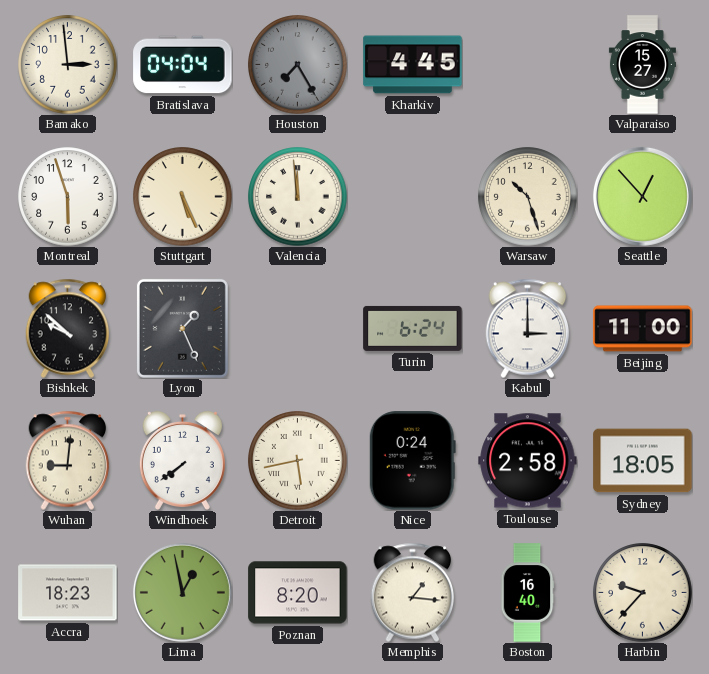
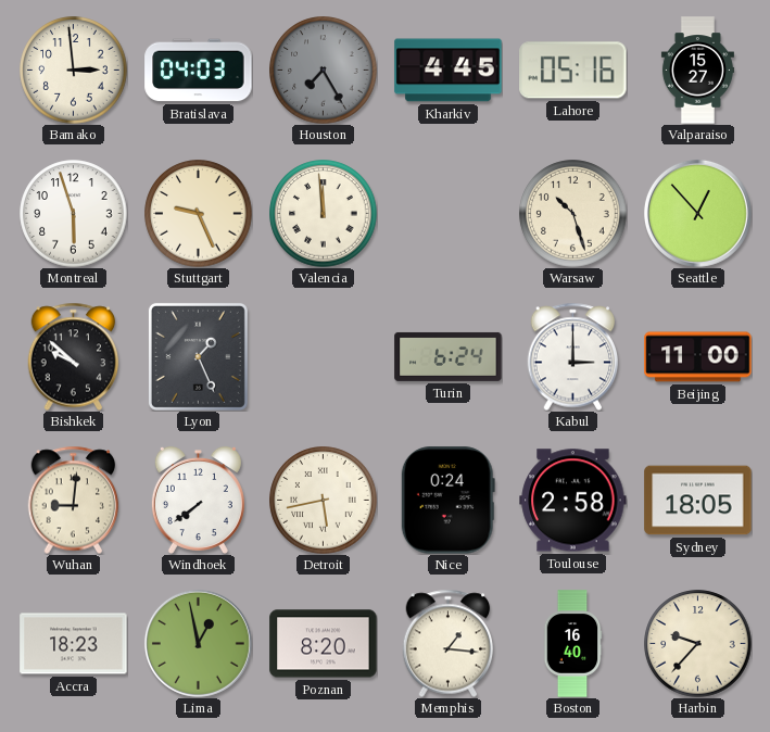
Bratislava: 04:04 -> 04:03 (199, 71)
Lahore: none -> 05:16 (573, 71)
Stuttgart: 5:26 -> 9:26 (199, 214)
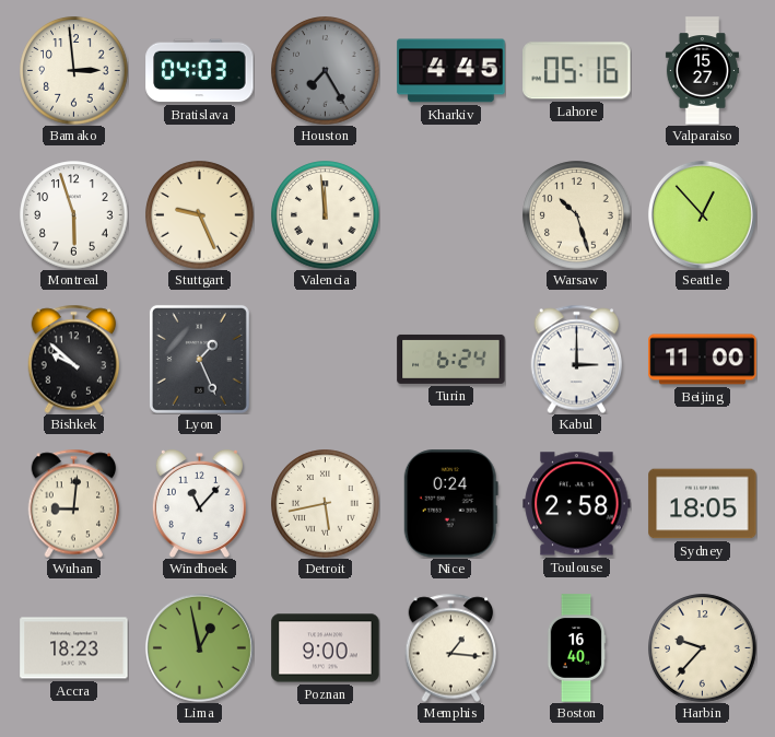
Windhoek: 7:39 -> 11:07 (199, 503)
Poznan: 8:20 -> 9:00 (326, 648)
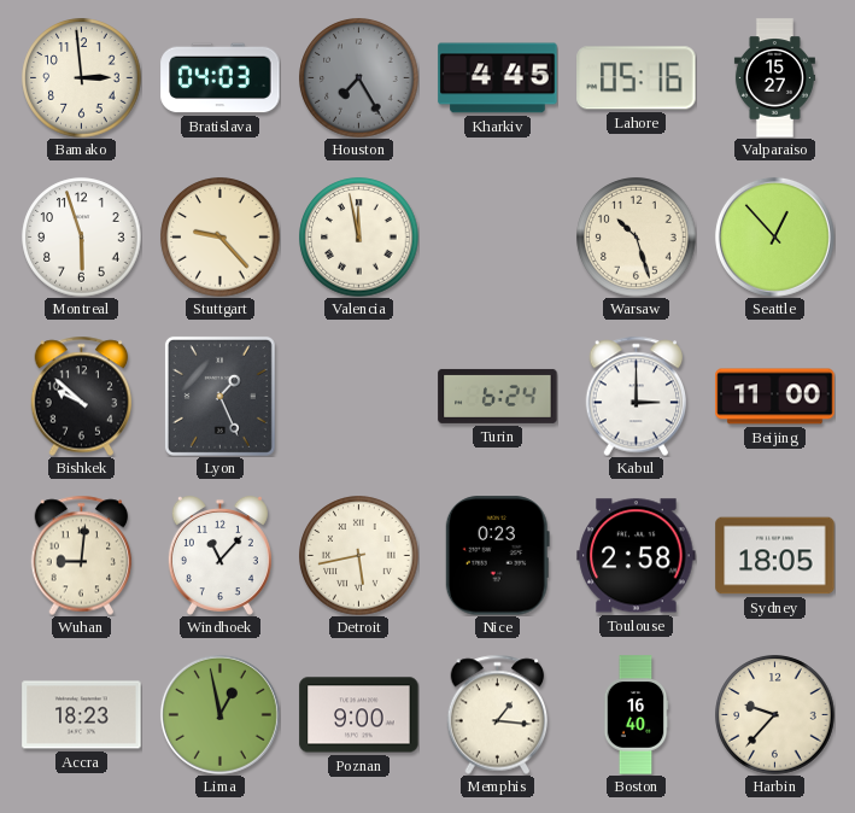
Stuttgart: 9:26 -> 9:23 (221, 238)
Valencia: 11:59 -> 11:58 (359, 238)
Nice: 0:24 -> 0:23 (497, 556)
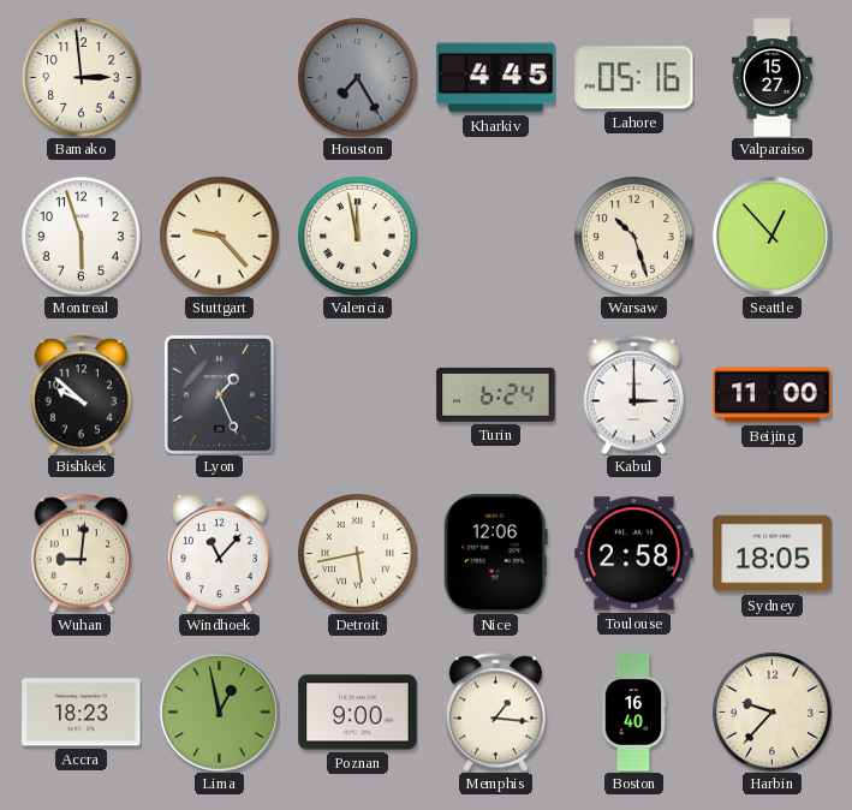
Bratislava: 04:03 -> none (221, 78)
Nice: 0:23 -> 12:06 (495, 554)
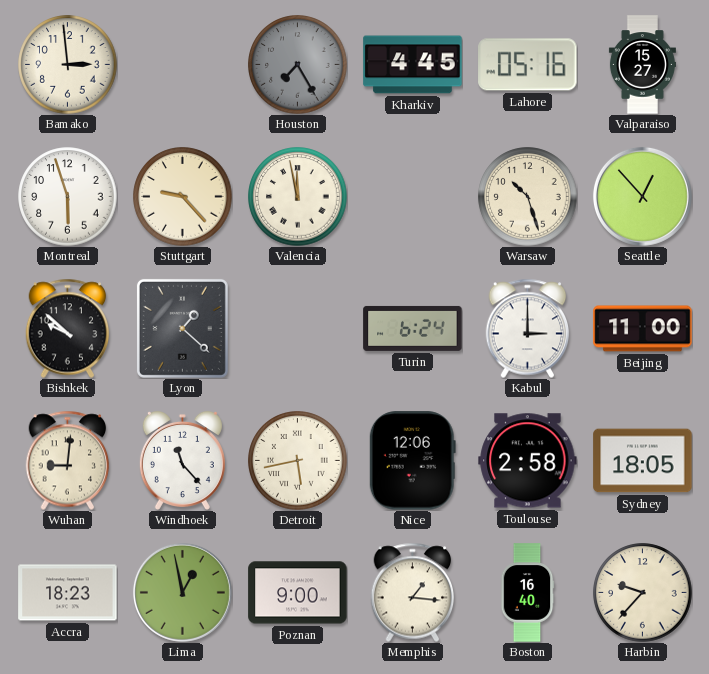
Lyon: 1:26 -> 1:22 (182, 328)
Windhoek: 11:07 -> 11:23 (182, 460)
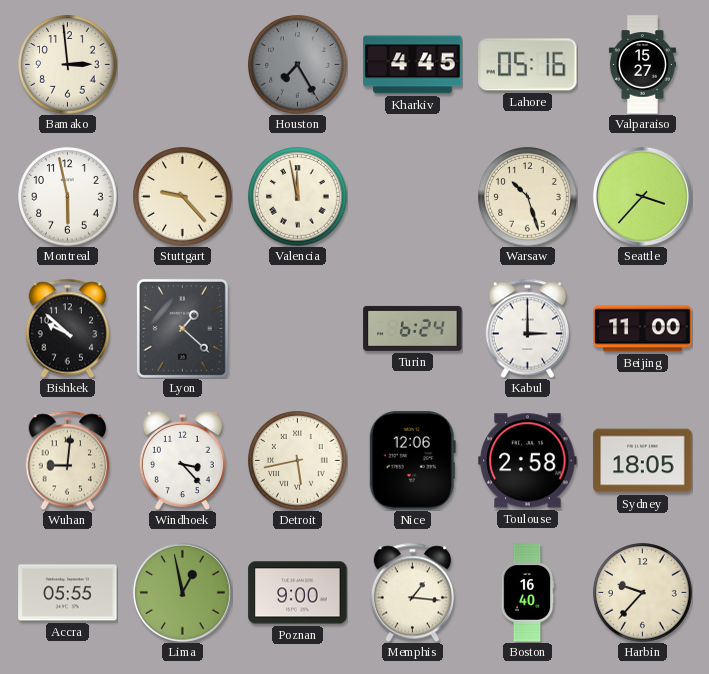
Montreal: 5:57 -> 5:58 (68, 197)
Seattle: 12:53 -> 3:37 (642, 196)
Windhoek: 11:23 -> 3:23 (182, 460)
Accra: 18:23 -> 05:55 (68, 593)
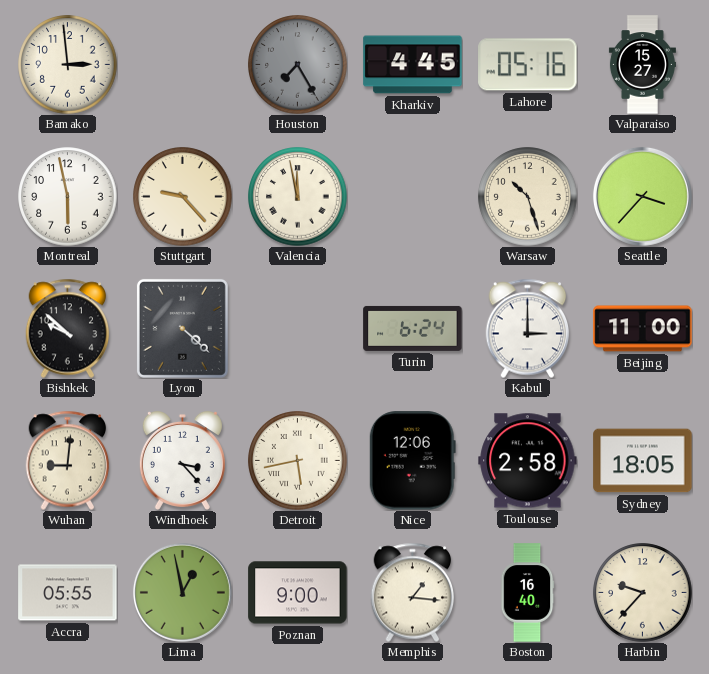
Lyon: 1:22 -> 4:22 (182, 328)
